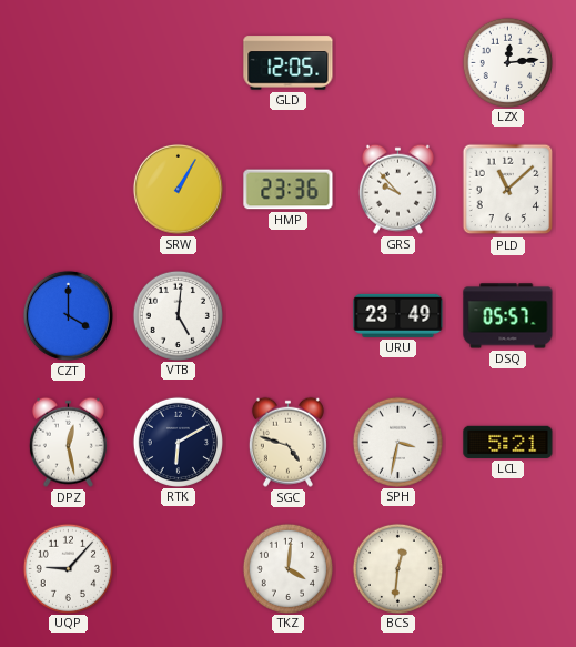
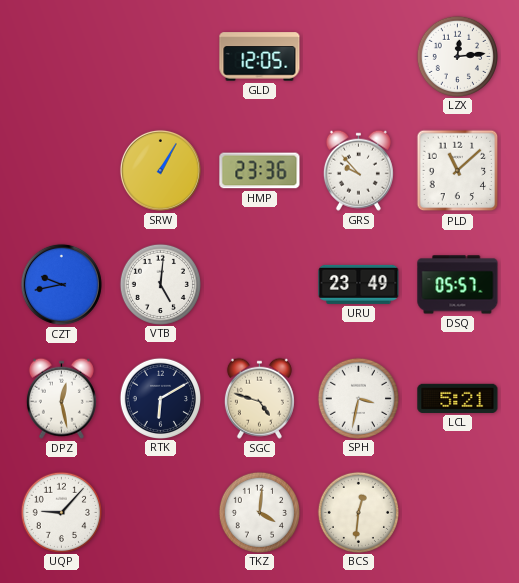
CZT: 4:00 -> 9:43 (61, 284)
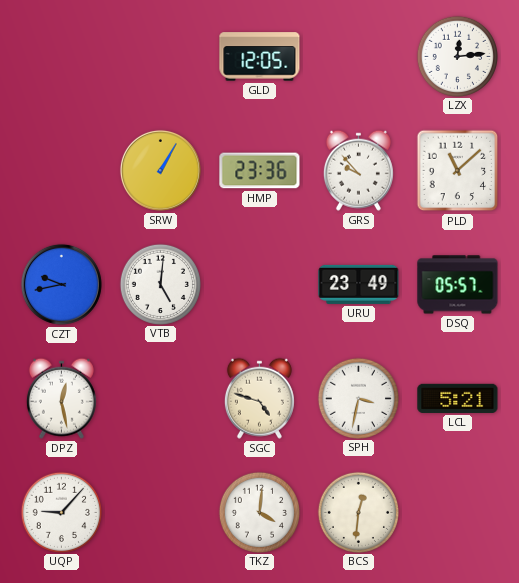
RTK: 6:10 -> none (160, 398)
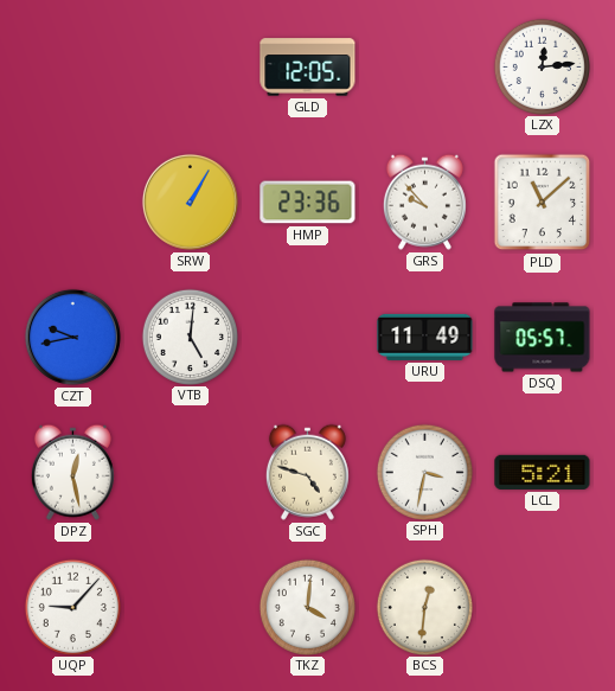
URU: 23:49 -> 11:49 (425, 337)
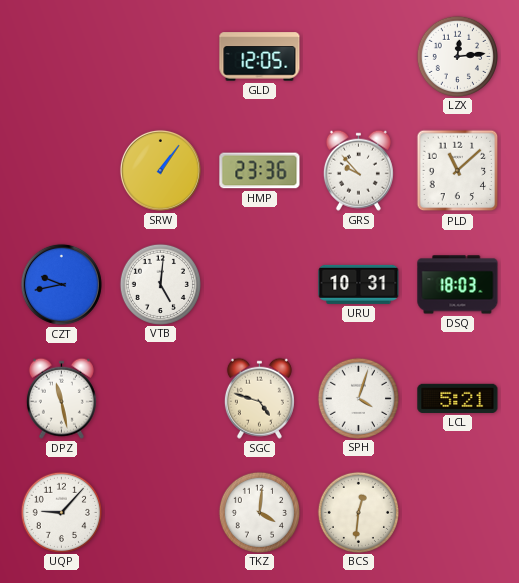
SRW: 1:05 -> 1:06 (160, 170)
URU: 11:49 -> 10:31 (359, 284)
DSQ: 05:57 -> 18:03 (458, 285)
DPZ: 12:28 -> 11:28 (61, 398)
SPH: 3:32 -> 4:03 (358, 398)
